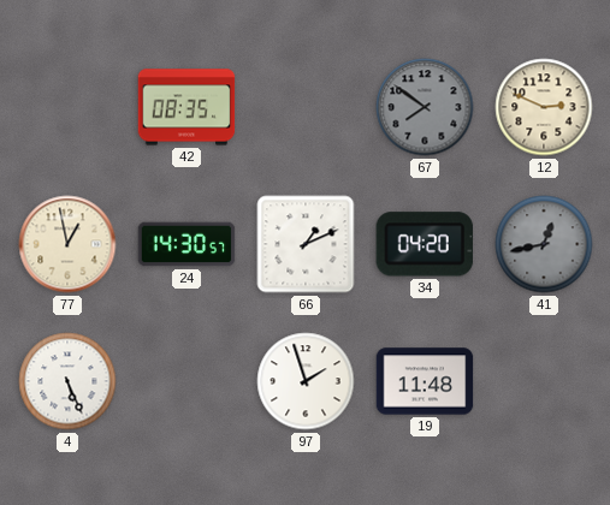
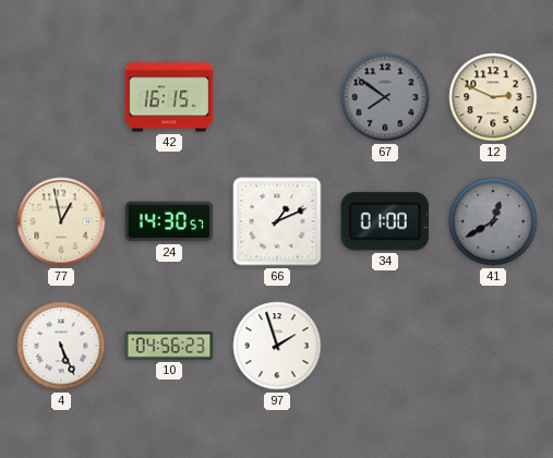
42: 08:35 -> 16:15 (169, 97)
34: 04:20 -> 01:00 (385, 221)
41: 12:43 -> 12:40 (493, 221)
10: none -> 04:56 (169, 347)
19: 11:48 -> none (425, 381)
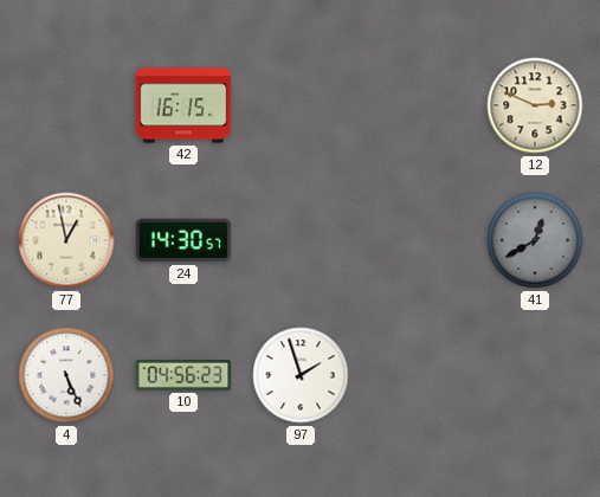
67: 7:51 -> none (385, 97)
66: 1:11 -> none (277, 221)
34: 01:00 -> none (385, 221)
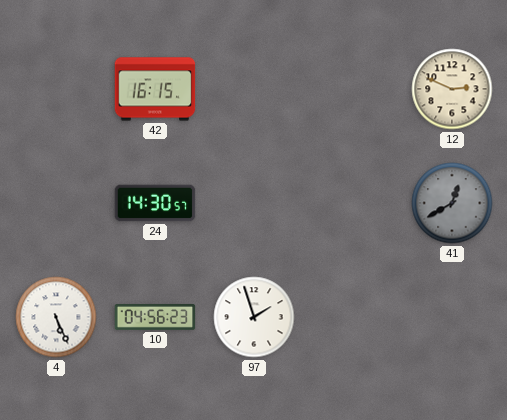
77: 12:58 -> none (66, 240)
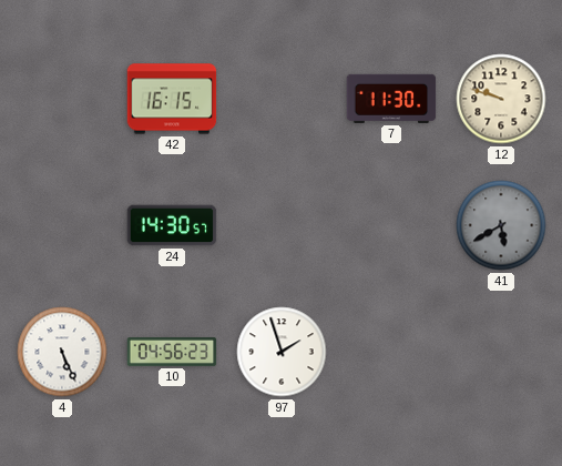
7: none -> 11:30 (391, 99)
12: 2:49 -> 9:48 (501, 99)
41: 12:40 -> 5:40 (501, 225)
